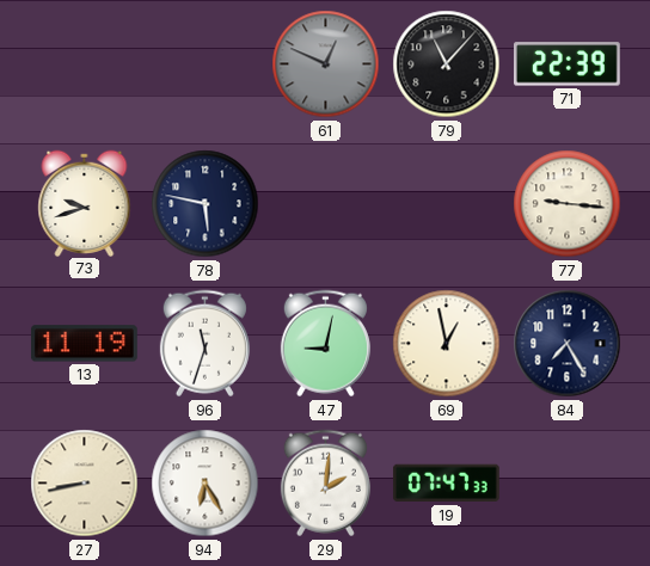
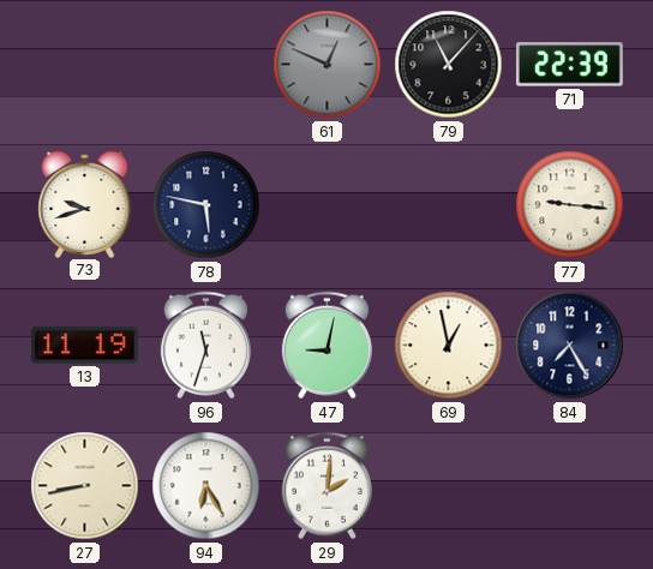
19: 07:47 -> none (446, 484)
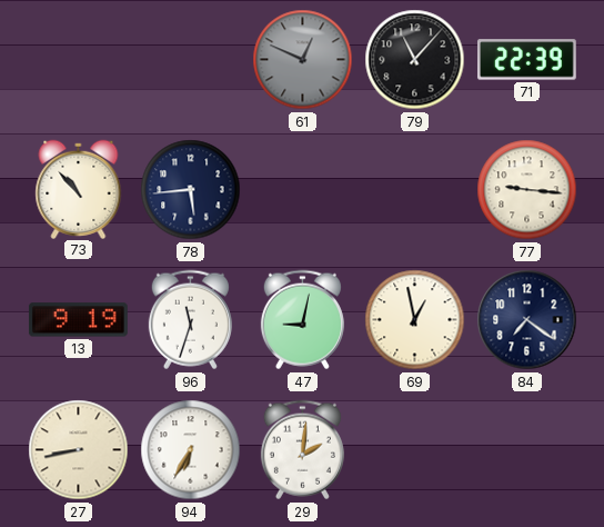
73: 9:42 -> 10:53 (79, 189)
78: 5:47 -> 5:44 (191, 190)
13: 11:19 -> 9:19 (78, 320)
84: 7:25 -> 7:21 (527, 320)
94: 6:25 -> 6:35 (191, 450)
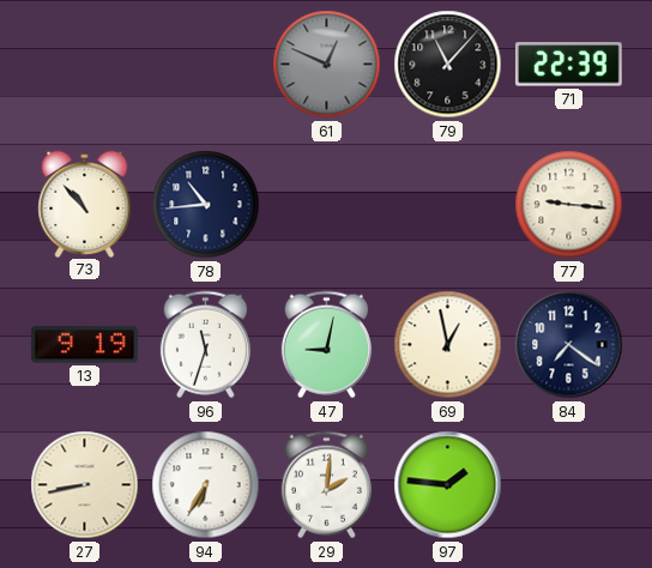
78: 5:44 -> 10:44 (206, 205)
97: none -> 1:46 (448, 485)
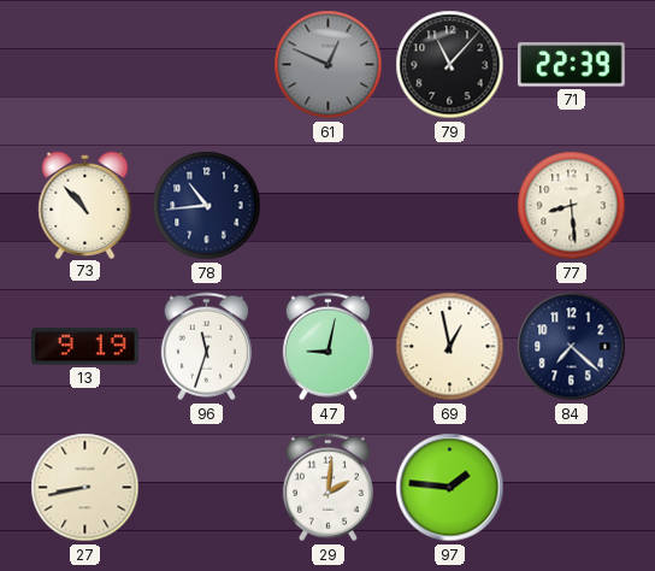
77: 9:16 -> 8:29 (572, 206)
84: 7:21 -> 7:22 (572, 347)
94: 6:35 -> none (206, 485)
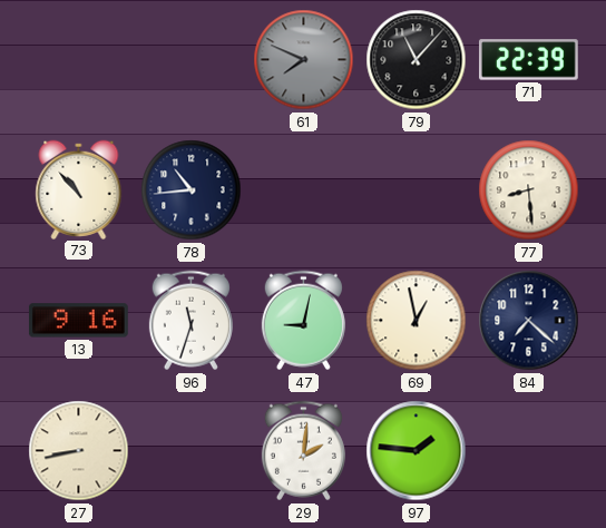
61: 12:49 -> 7:49 (304, 60)
13: 9:19 -> 9:16 (78, 321)
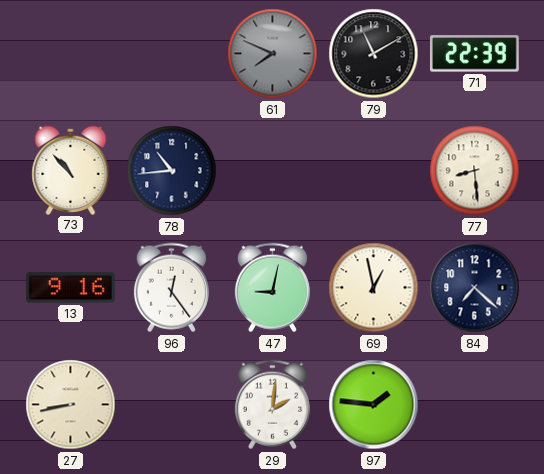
79: 11:07 -> 11:10 (374, 54)
96: 11:33 -> 12:24 (171, 288)
